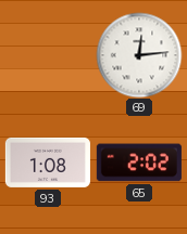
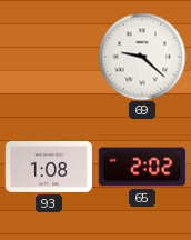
69: 12:14 -> 9:22 (142, 57)
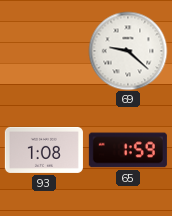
65: 2:02 -> 1:59 (128, 150)
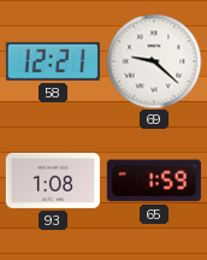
58: none -> 12:21 (53, 61)
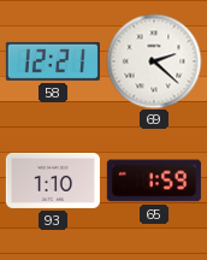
69: 9:22 -> 2:22 (154, 61)
93: 1:08 -> 1:10 (53, 181)
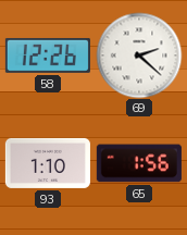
58: 12:21 -> 12:26 (48, 55)
65: 1:59 -> 1:56 (139, 163)
